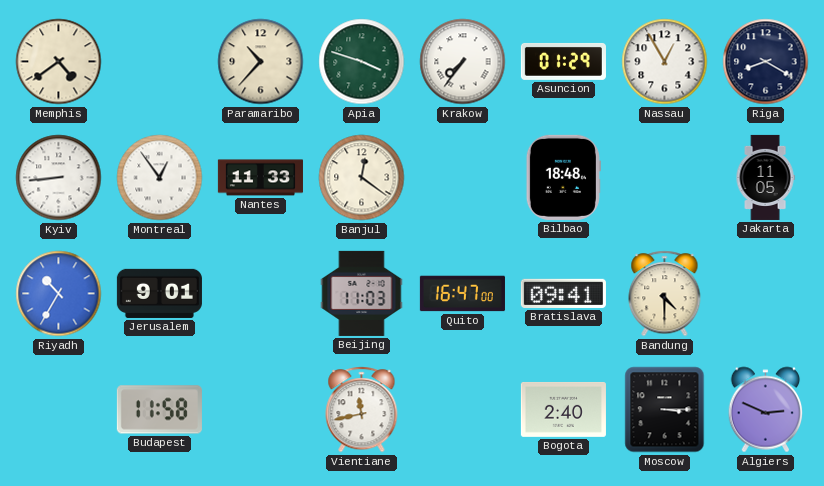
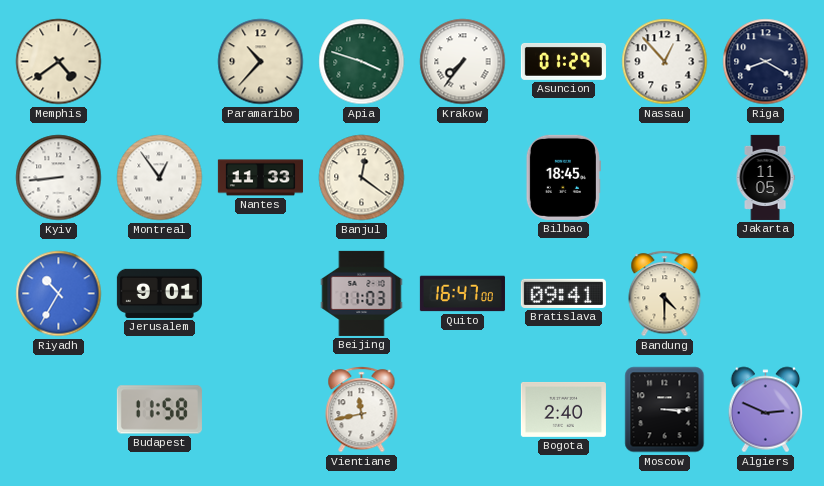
Nassau: 12:55 -> 12:53 (665, 62)
Bilbao: 18:48 -> 18:45 (563, 177)
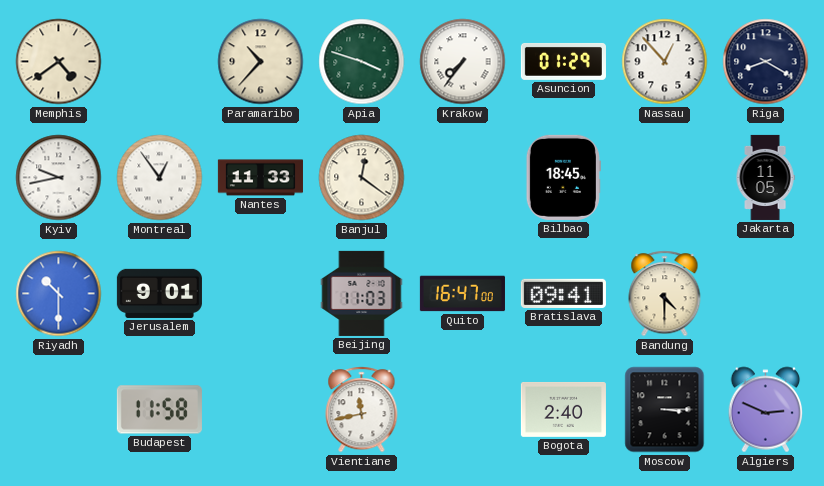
Kyiv: 8:44 -> 9:43 (59, 178)
Riyadh: 10:35 -> 10:30 (59, 294)
